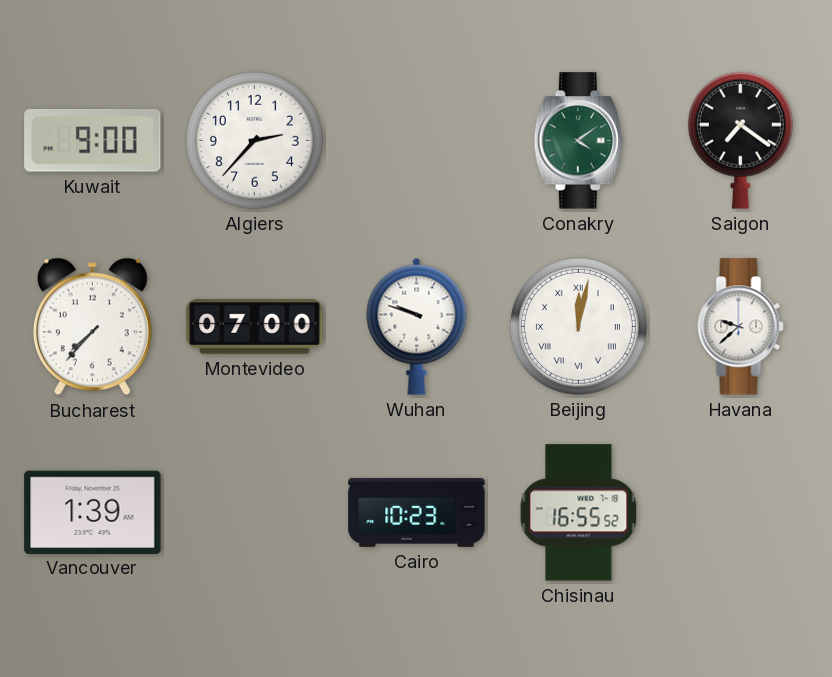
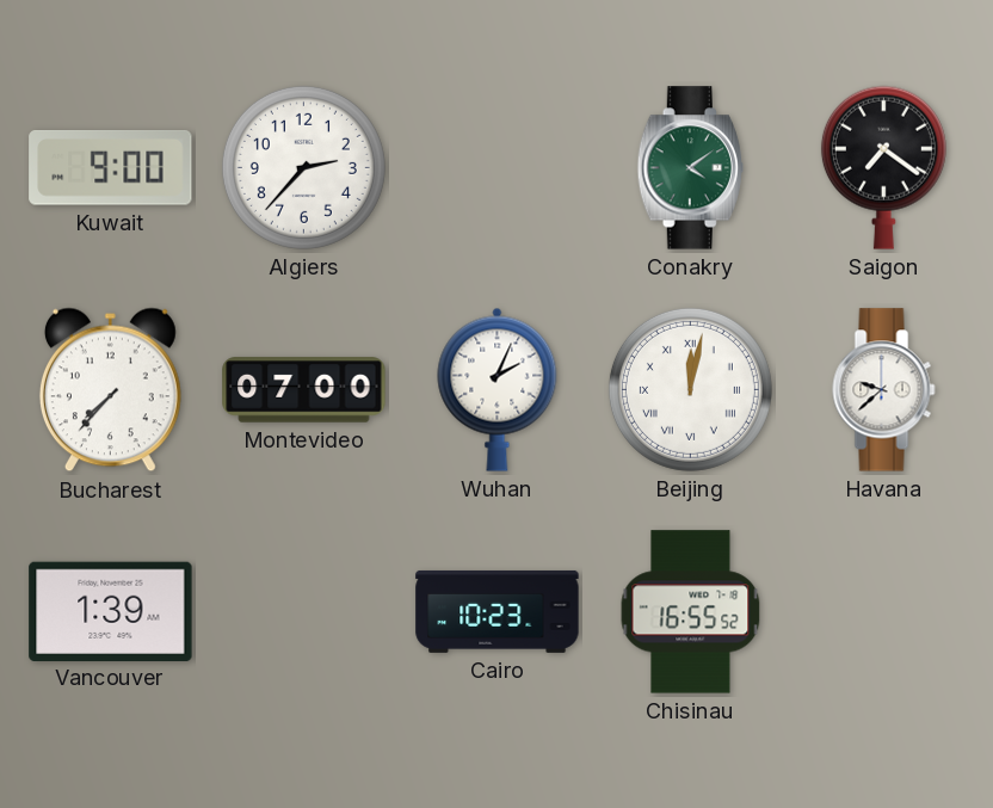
Wuhan: 9:48 -> 2:04 (498, 389)
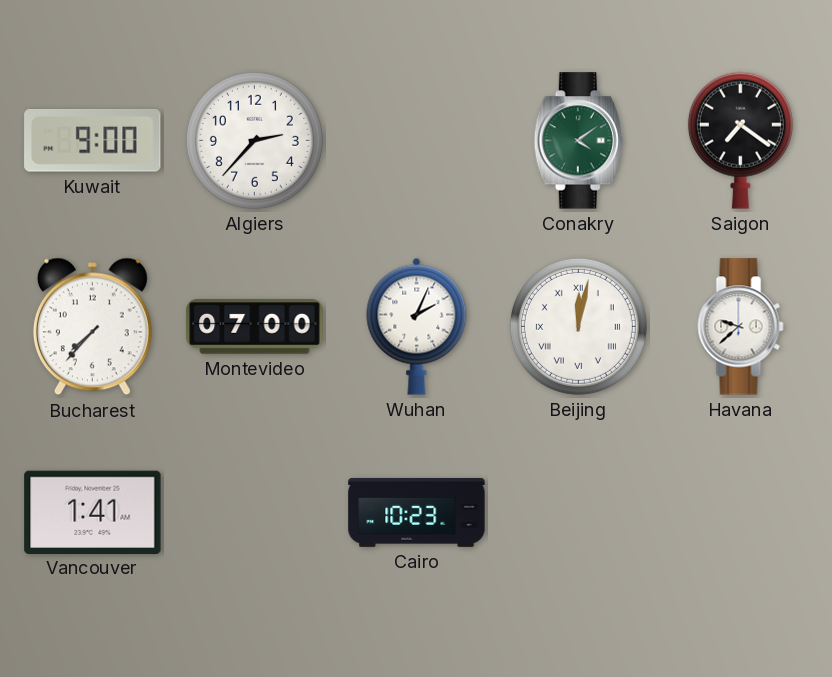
Vancouver: 1:39 -> 1:41 (93, 512)
Chisinau: 16:55 -> none (691, 612)
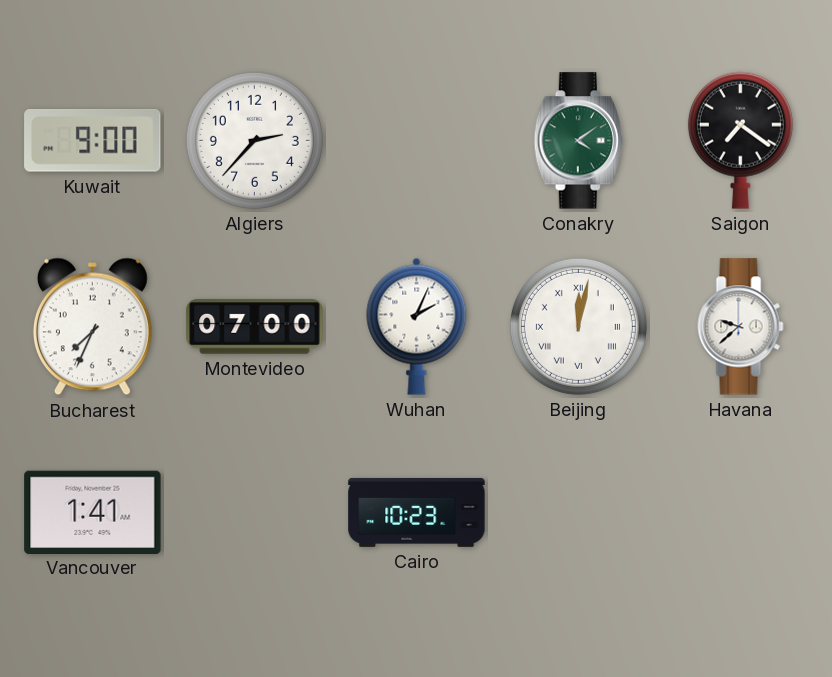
Bucharest: 7:37 -> 7:34 (92, 327)
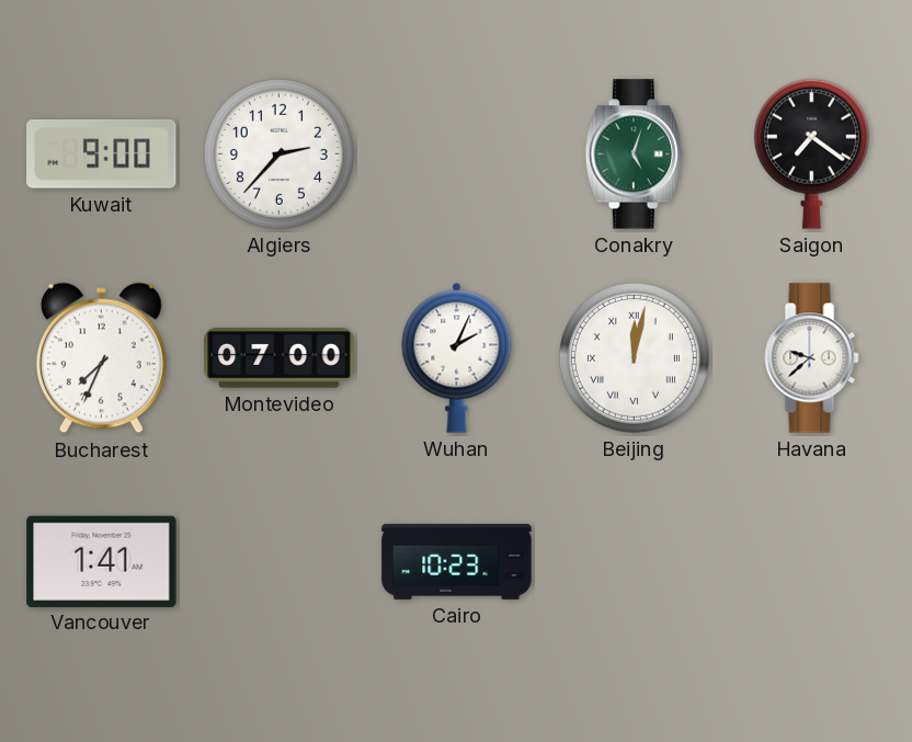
Conakry: 4:09 -> 5:03 (634, 155)
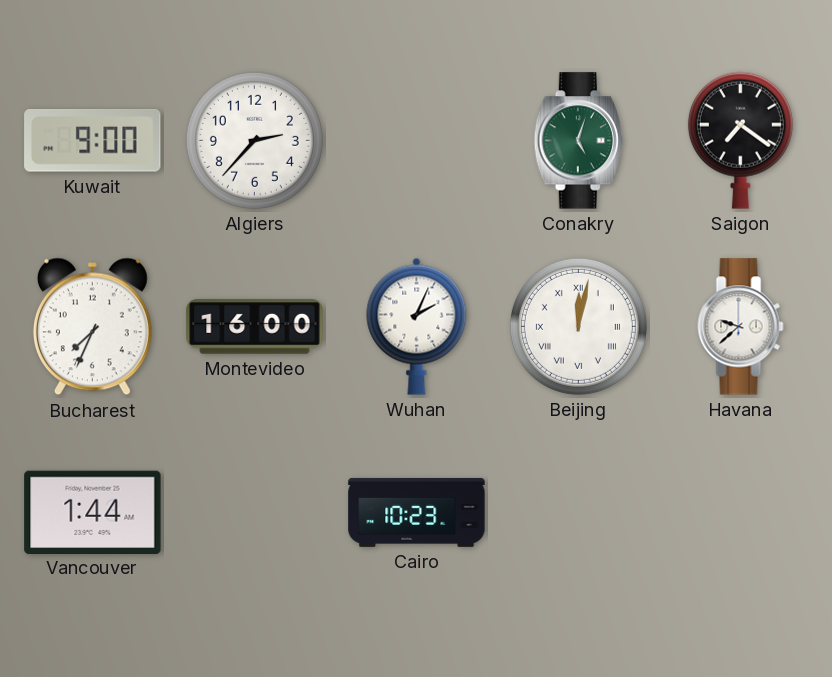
Montevideo: 07:00 -> 16:00 (255, 327)
Vancouver: 1:41 -> 1:44 (93, 512)
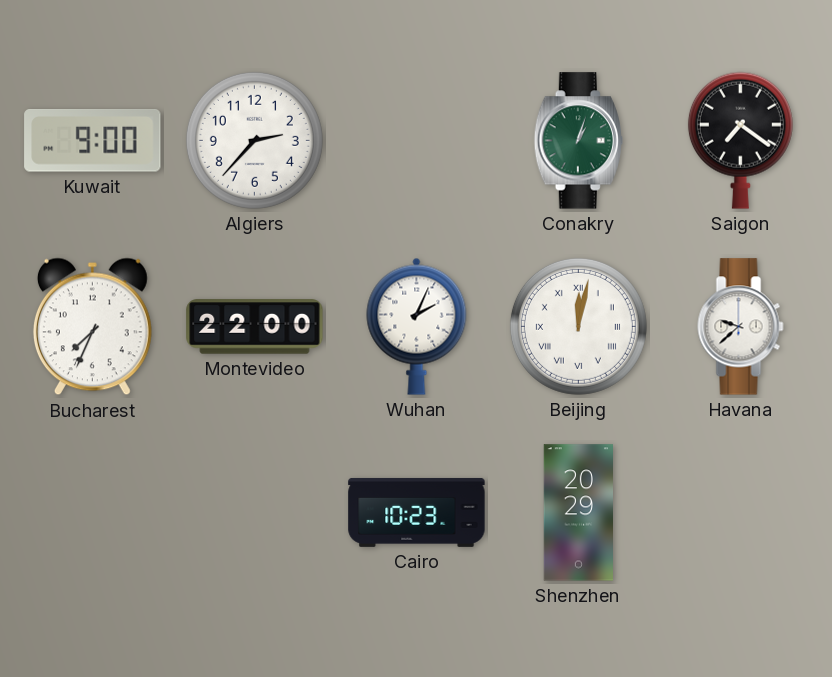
Conakry: 5:03 -> 1:03 (578, 141)
Montevideo: 16:00 -> 22:00 (255, 327)
Vancouver: 1:44 -> none (93, 512)
Shenzhen: none -> 20:29 (578, 513)
